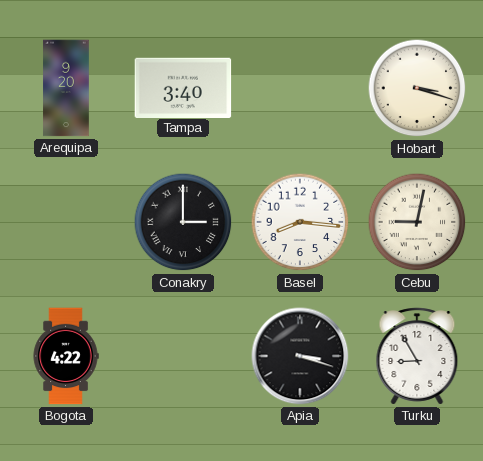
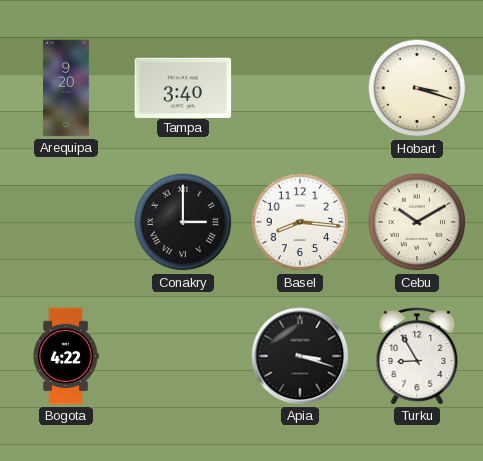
Cebu: 9:02 -> 10:10 (417, 222)
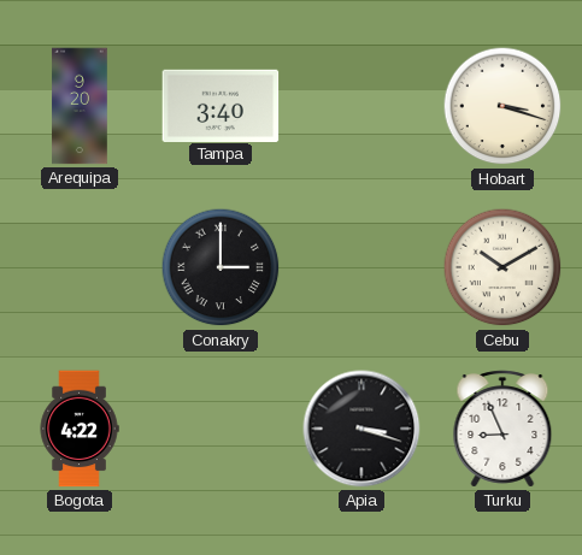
Basel: 8:16 -> none (300, 222)
Turku: 8:55 -> 8:56 (502, 429)
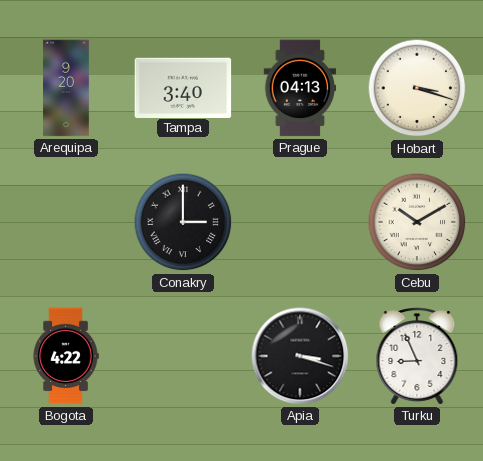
Prague: none -> 04:13 (300, 88)
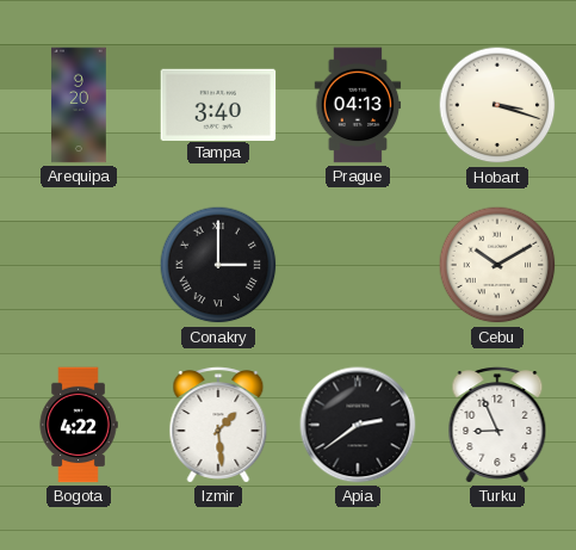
Izmir: none -> 1:29 (218, 425)
Apia: 3:18 -> 2:39 (358, 425)
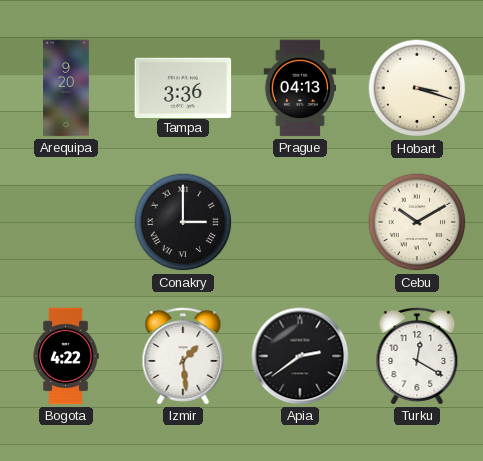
Tampa: 3:40 -> 3:36 (183, 87)
Turku: 8:56 -> 12:20 (417, 356)
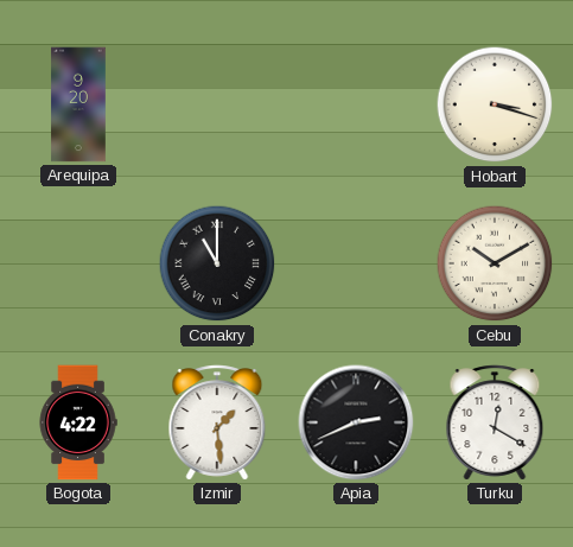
Tampa: 3:36 -> none (183, 87)
Prague: 04:13 -> none (300, 88)
Conakry: 3:00 -> 11:00 (217, 263)
Apia: 2:39 -> 2:41 (356, 422)
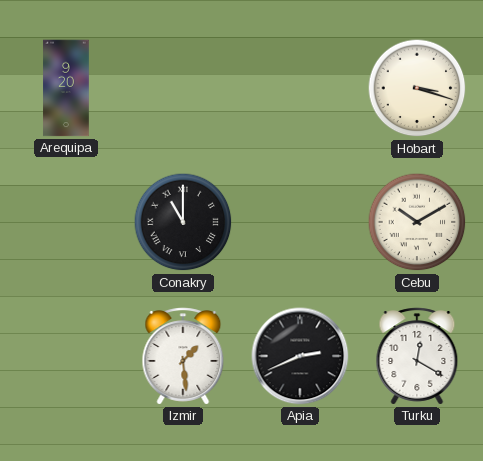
Bogota: 4:22 -> none (78, 422)
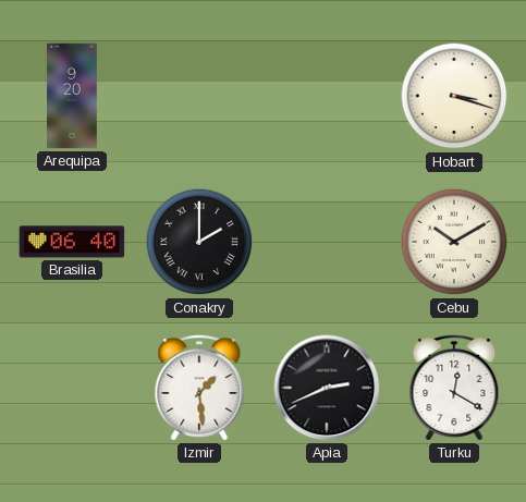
Brasilia: none -> 06:40 (72, 242)
Conakry: 11:00 -> 2:00 (199, 242)
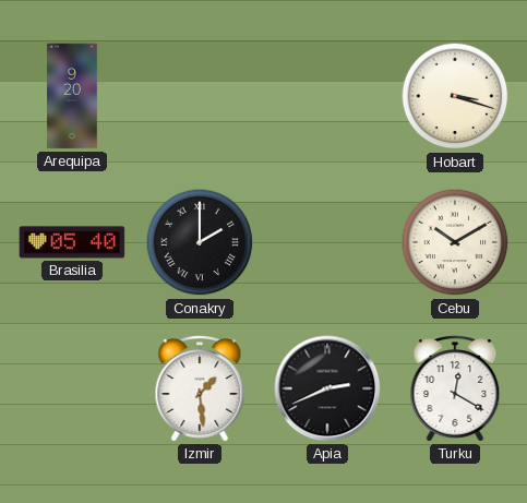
Brasilia: 06:40 -> 05:40 (72, 242)
